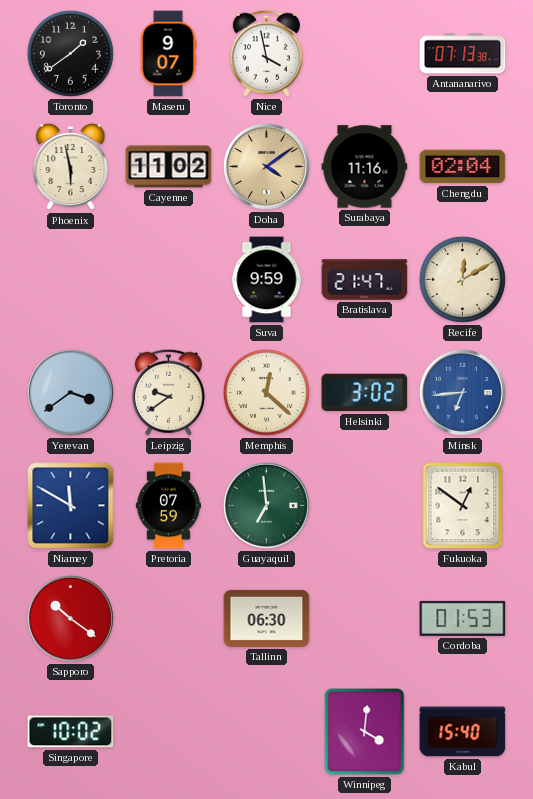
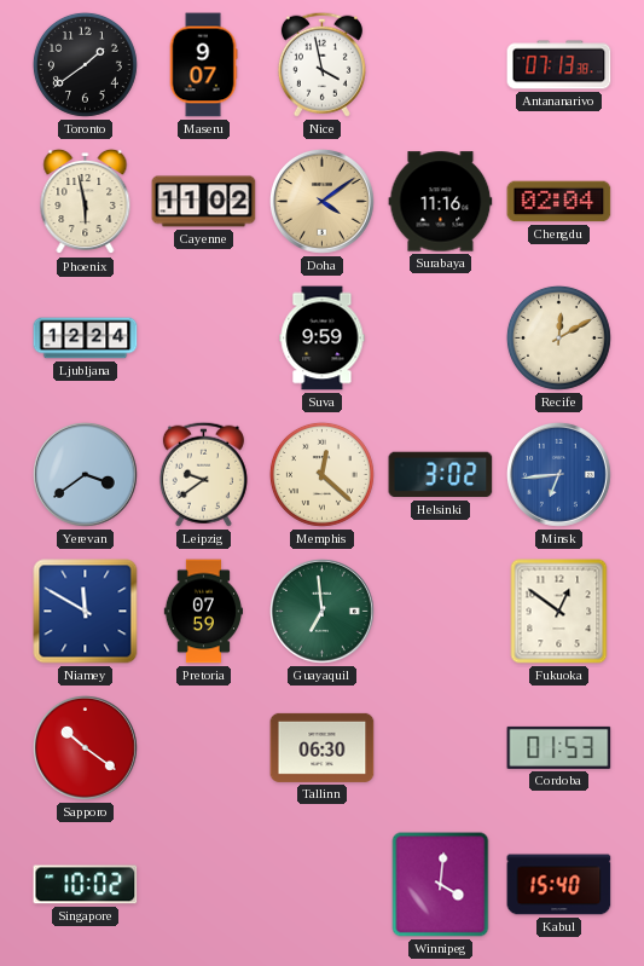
Ljubljana: none -> 12:24 (86, 339)
Bratislava: 21:47 -> none (365, 280)
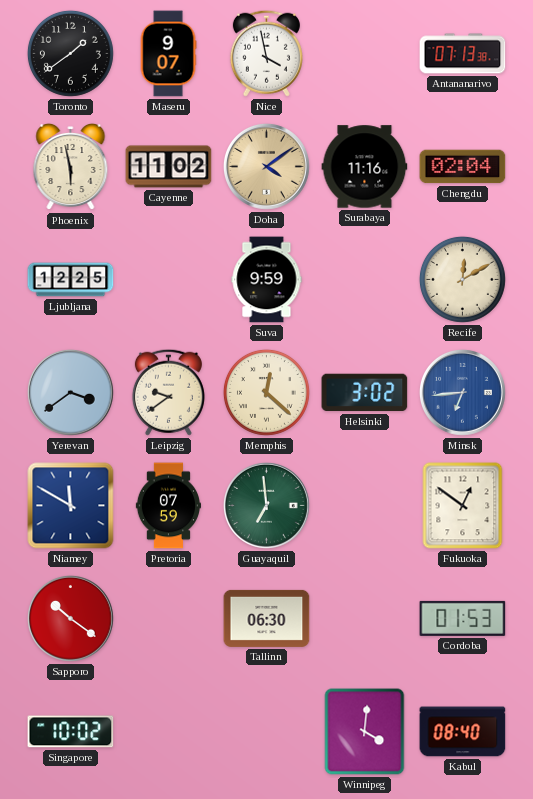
Ljubljana: 12:24 -> 12:25 (71, 280)
Kabul: 15:40 -> 08:40 (463, 732)
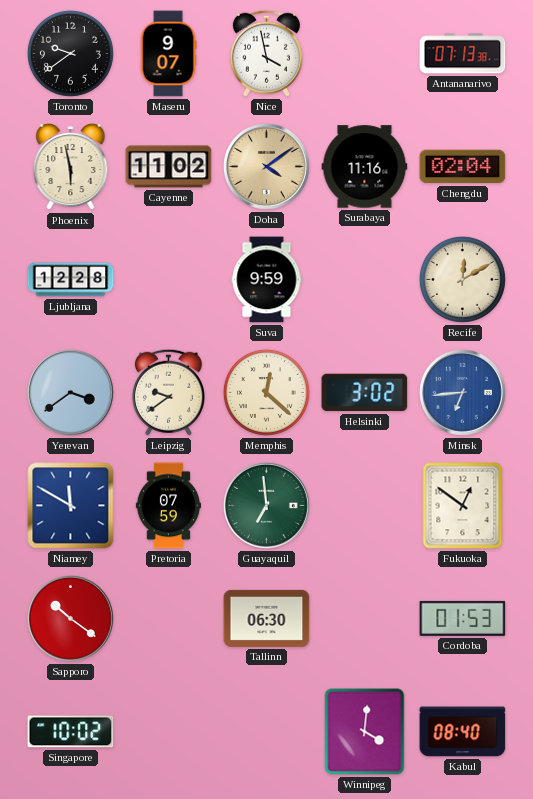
Toronto: 1:39 -> 9:39 (70, 53)
Ljubljana: 12:25 -> 12:28 (71, 280)
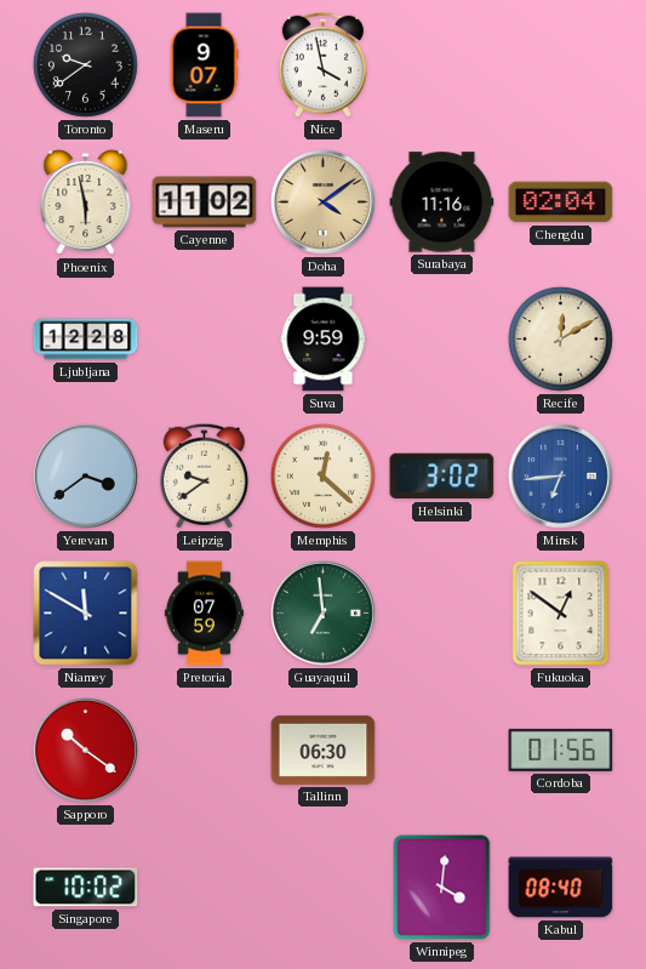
Antananarivo: 07:13 -> none (463, 54)
Cordoba: 01:53 -> 01:56 (561, 749)
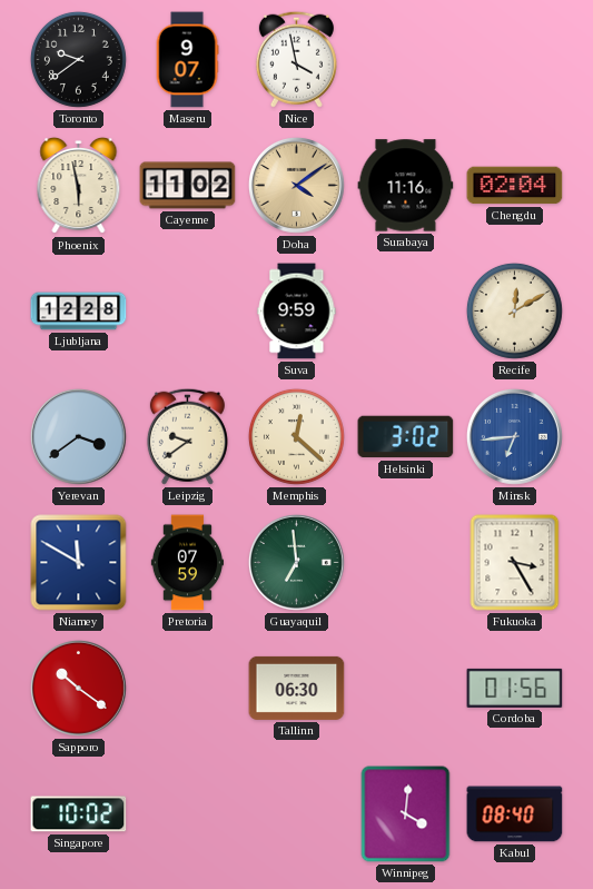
Fukuoka: 12:51 -> 3:25 (515, 563)
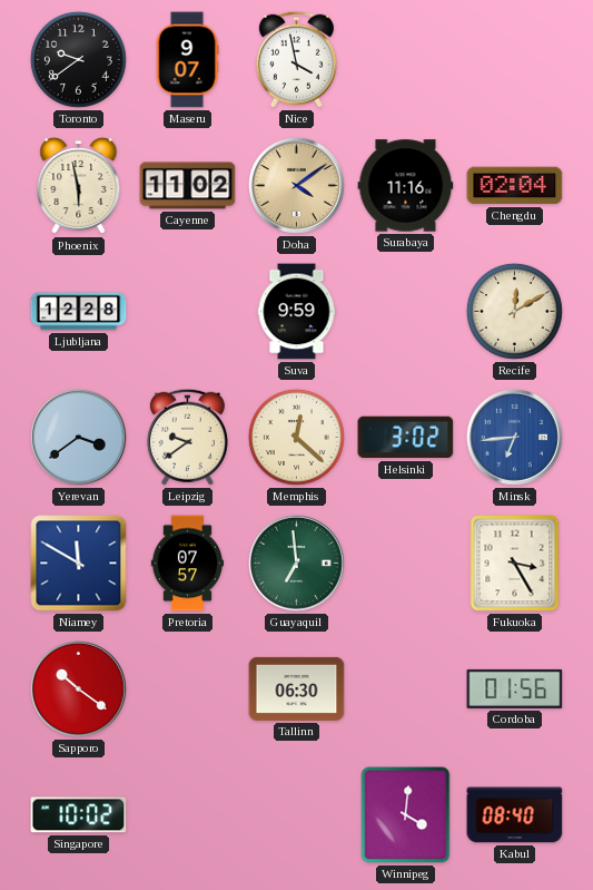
Pretoria: 07:59 -> 07:57 (188, 564)
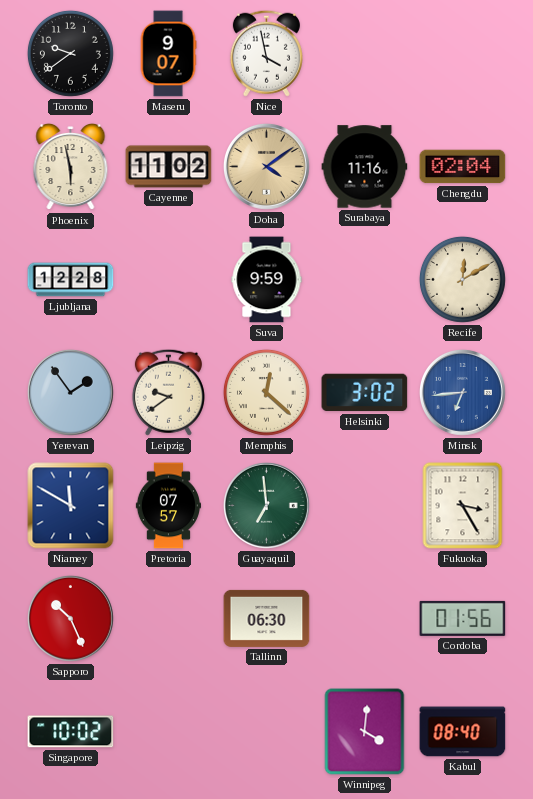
Yerevan: 3:39 -> 1:54 (71, 392)
Sapporo: 10:21 -> 10:26 (71, 618)
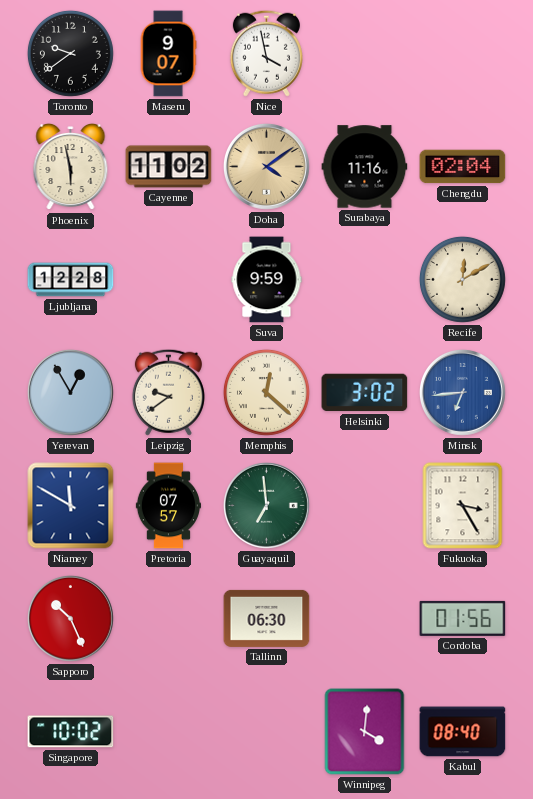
Yerevan: 1:54 -> 12:55 (71, 392)
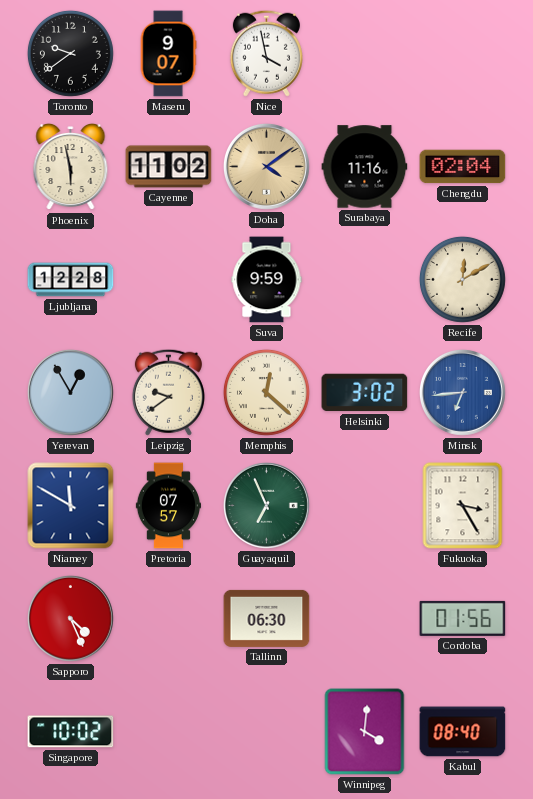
Guayaquil: 6:59 -> 6:56 (267, 505)
Sapporo: 10:26 -> 4:26 (71, 618)
